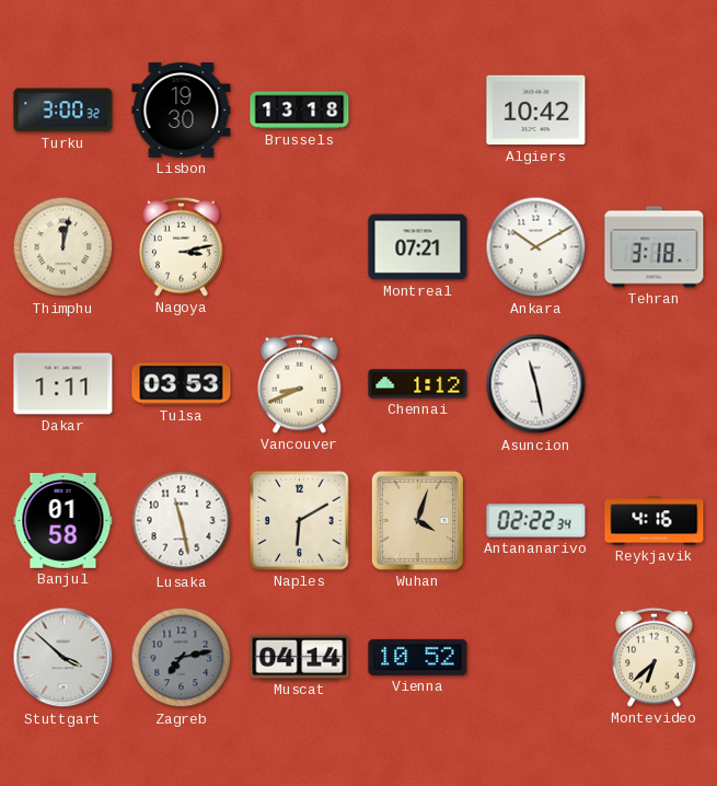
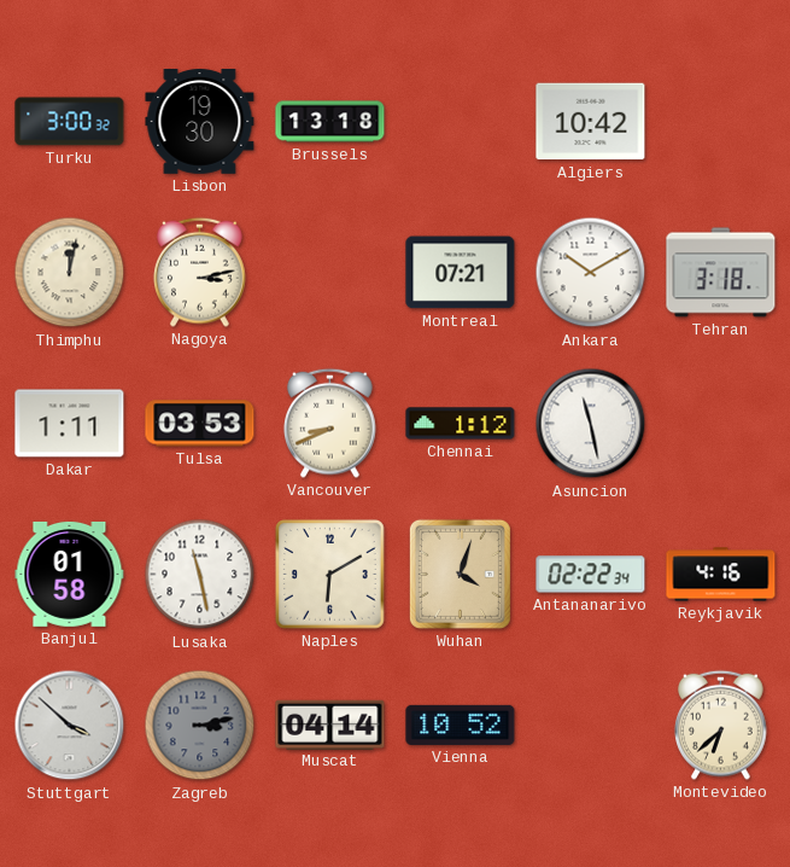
Zagreb: 7:13 -> 3:13 (200, 726)
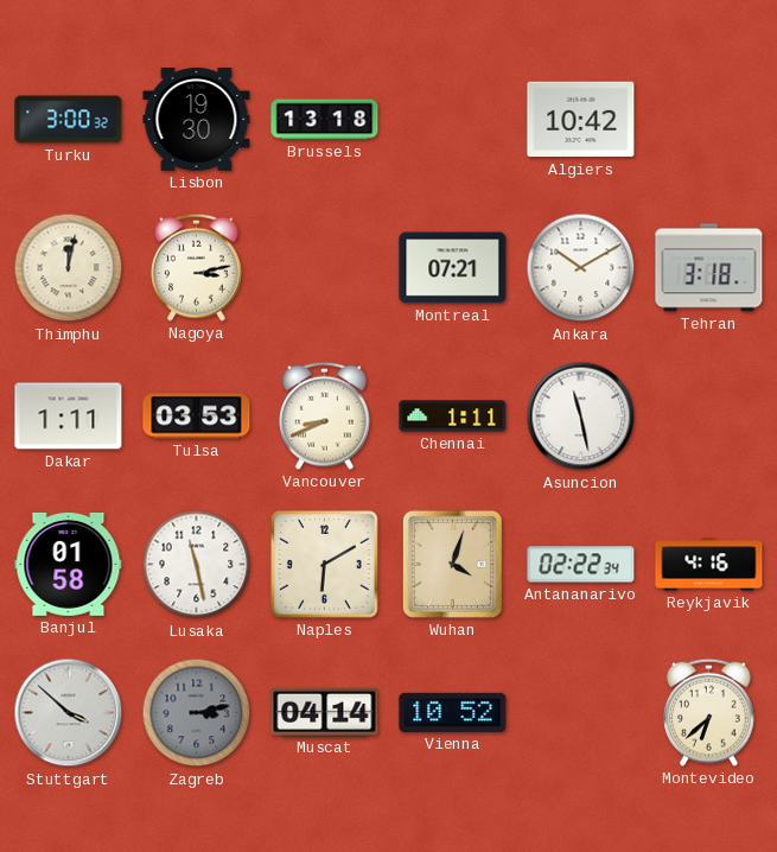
Chennai: 1:12 -> 1:11 (453, 417)
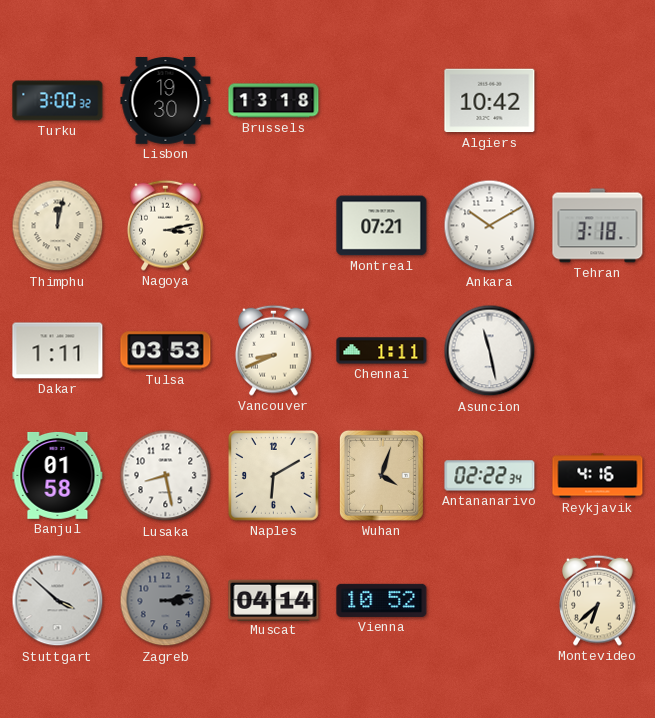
Lusaka: 11:28 -> 8:28 (166, 476)
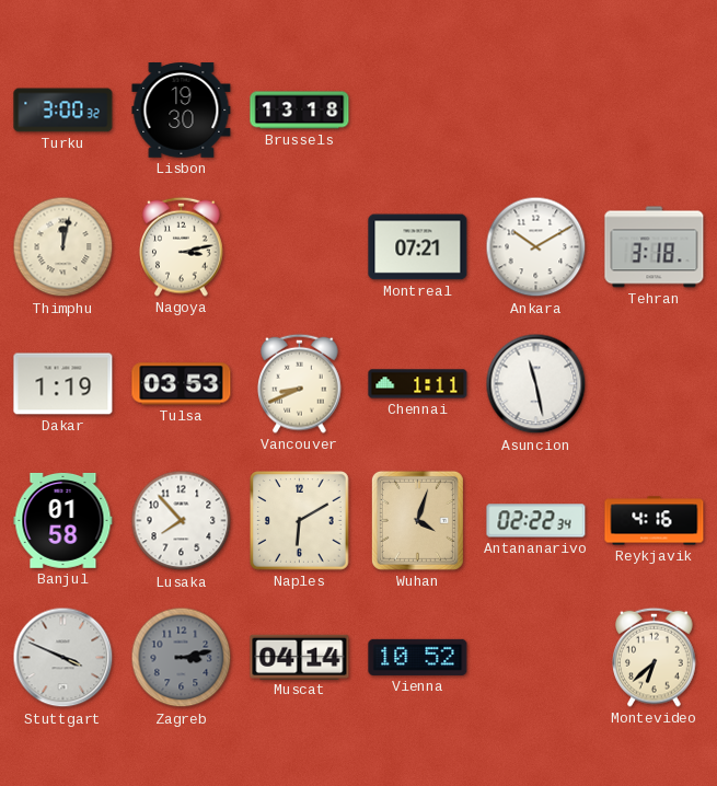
Algiers: 10:42 -> none (490, 101)
Dakar: 1:11 -> 1:19 (63, 384)
Lusaka: 8:28 -> 7:53 (182, 521)
Stuttgart: 3:52 -> 3:49 (63, 658)
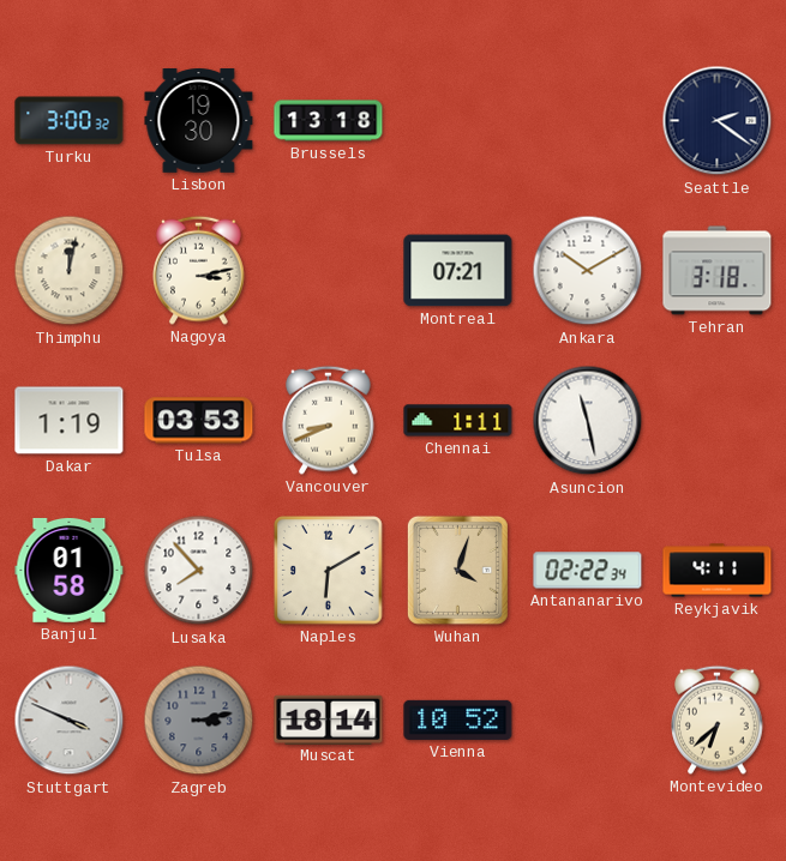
Seattle: none -> 2:21 (718, 121)
Reykjavik: 4:16 -> 4:11 (718, 571)
Muscat: 04:14 -> 18:14 (329, 719)
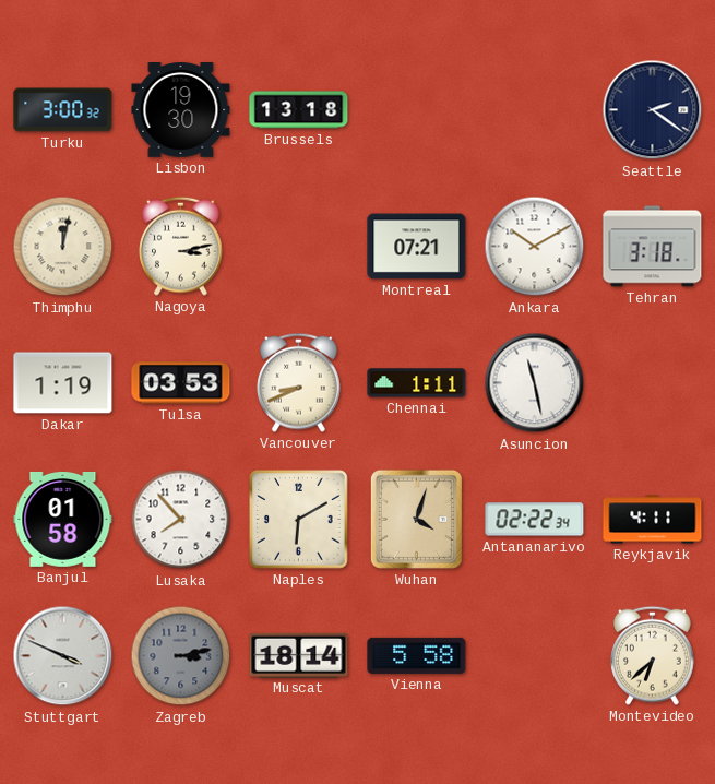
Vienna: 10:52 -> 5:58 (417, 655)
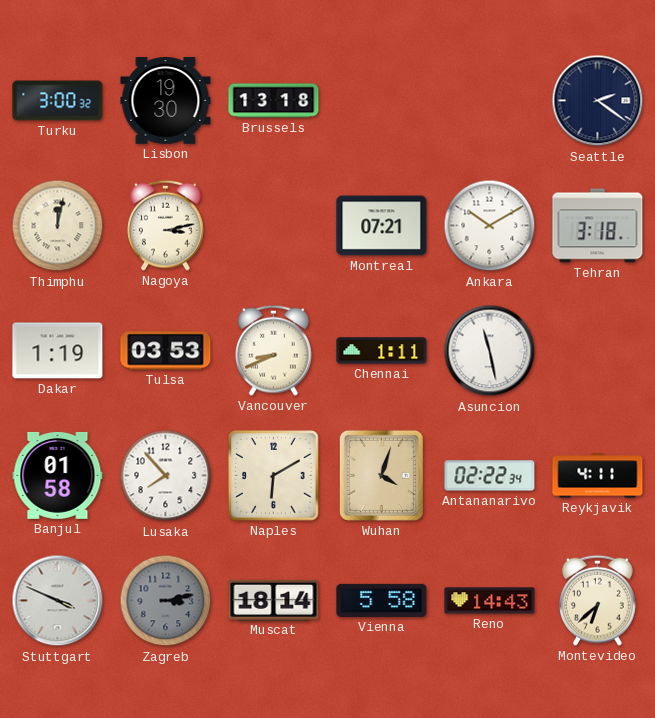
Reno: none -> 14:43 (490, 601)
